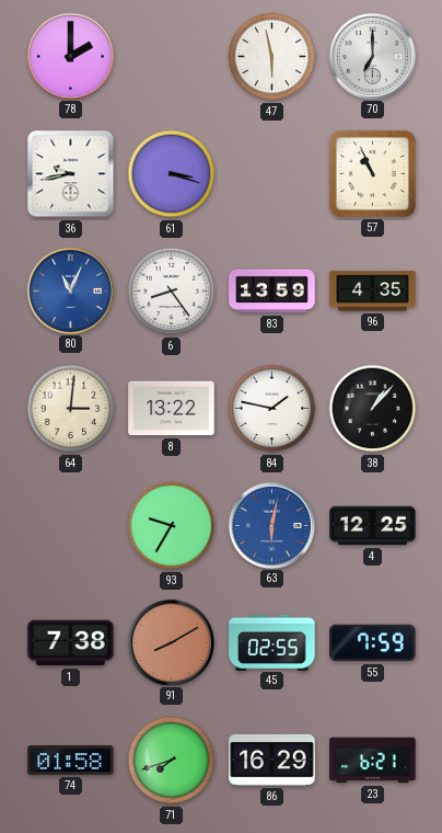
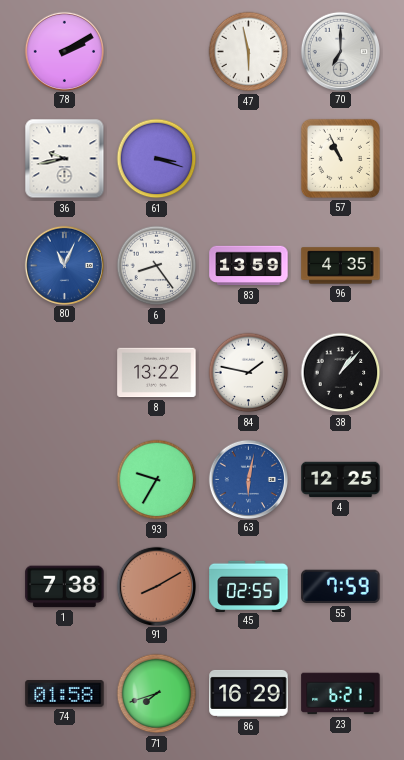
78: 2:00 -> 2:10 (64, 51)
64: 3:01 -> none (71, 409)
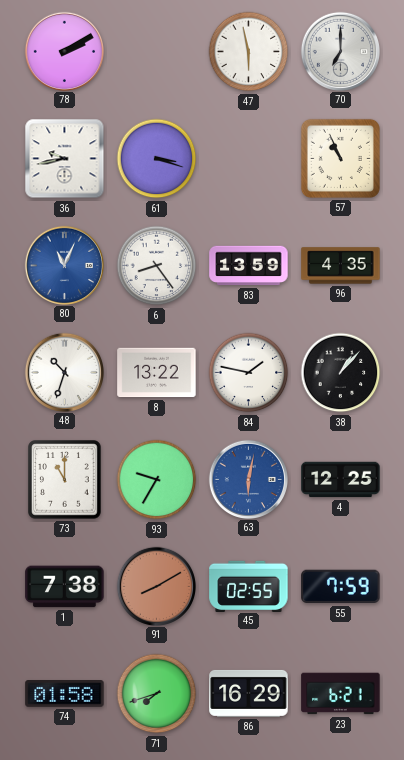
48: none -> 10:33 (64, 372)
73: none -> 11:00 (65, 480)
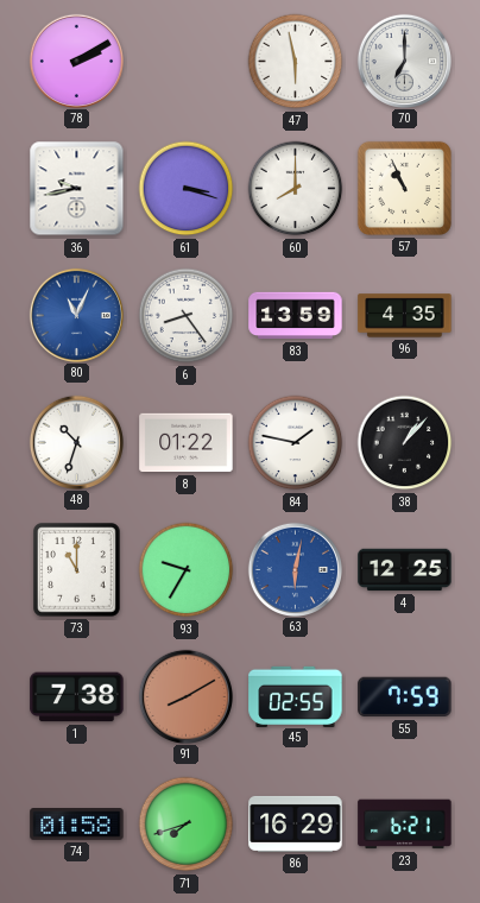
60: none -> 8:00 (296, 189)
8: 13:22 -> 01:22 (187, 443)
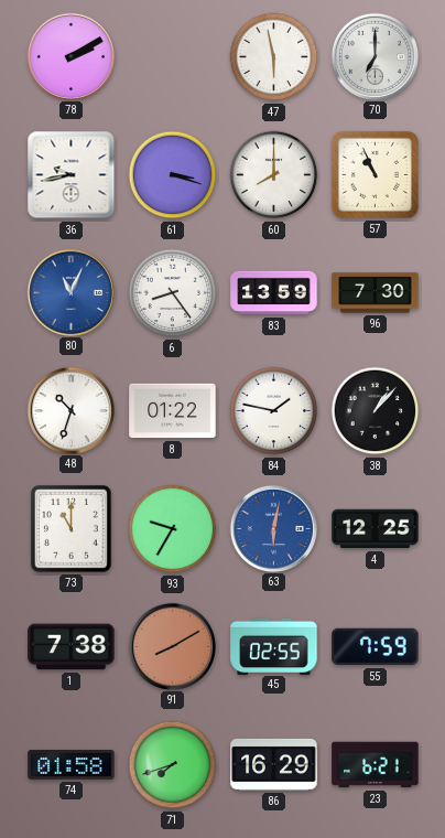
96: 4:35 -> 7:30 (376, 293)
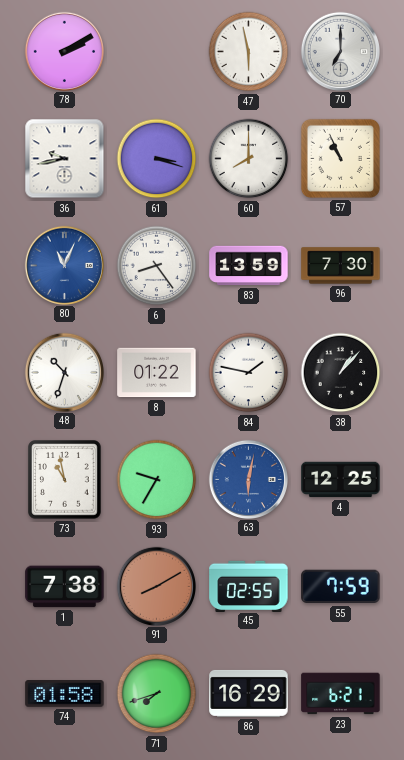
73: 11:00 -> 10:58 (65, 480)
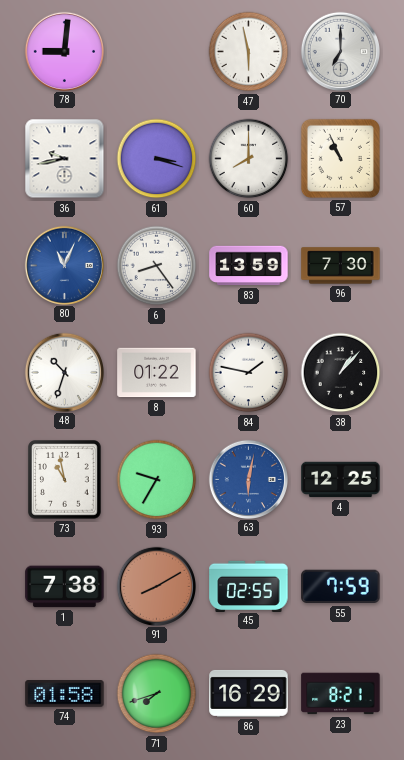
78: 2:10 -> 9:01 (64, 51)
23: 6:21 -> 8:21 (341, 694)
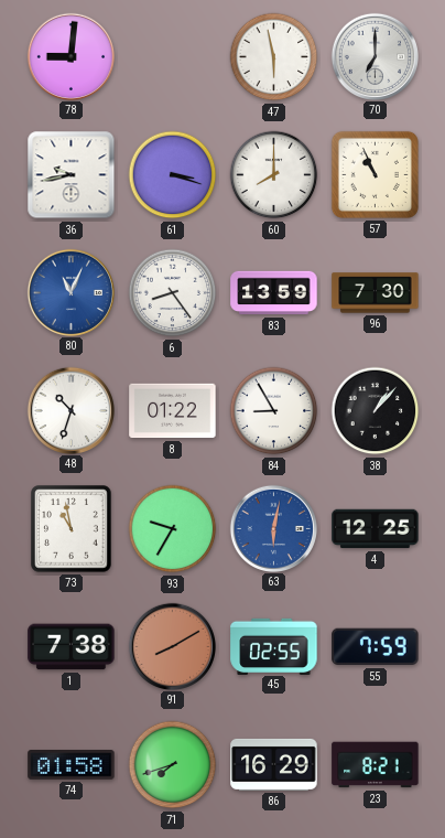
84: 1:47 -> 8:55 (274, 411)
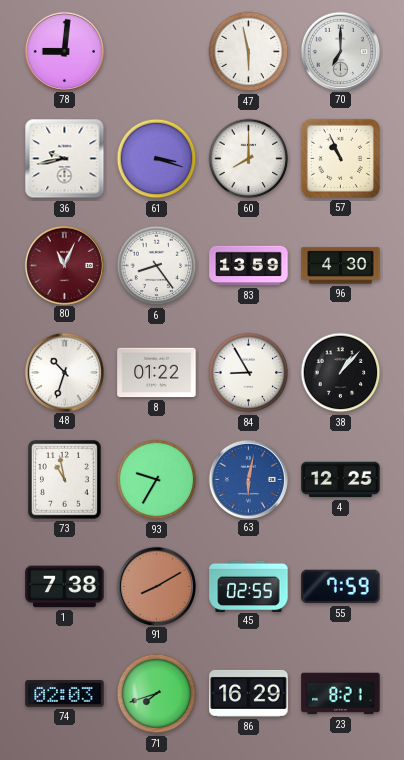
80 dial: blue -> burgundy (64, 265)
96: 7:30 -> 4:30 (341, 266)
74: 01:58 -> 02:03 (65, 694)
